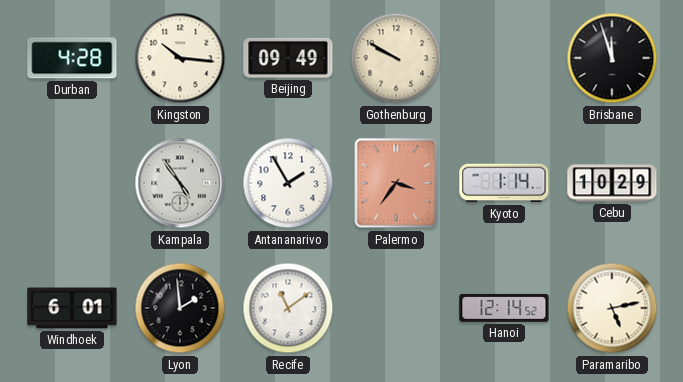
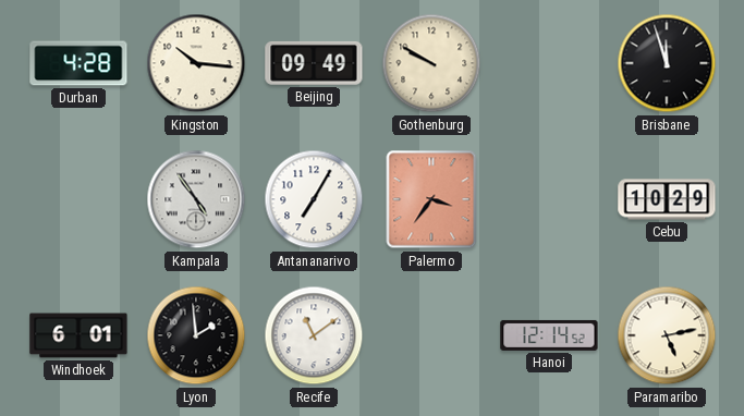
Antananarivo: 1:55 -> 7:05 (314, 199)
Kyoto: 1:14 -> none (504, 183)
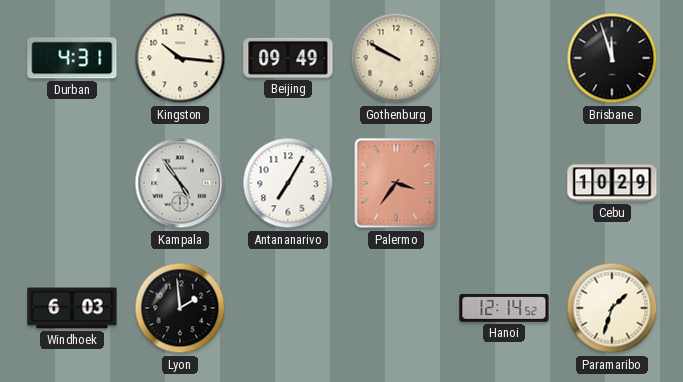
Durban: 4:28 -> 4:31 (72, 58)
Windhoek: 6:01 -> 6:03 (72, 308)
Recife: 11:09 -> none (314, 335)
Paramaribo: 5:13 -> 1:33 (612, 308)
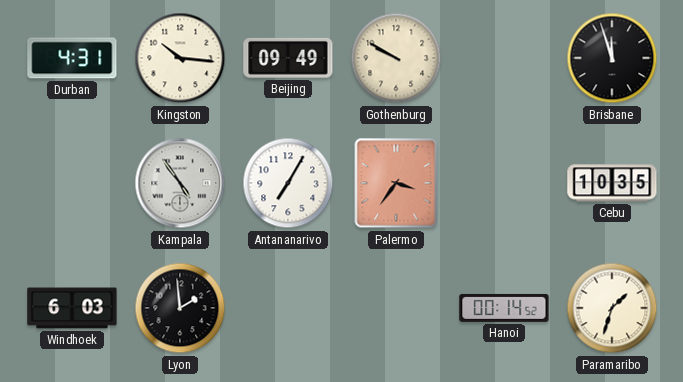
Cebu: 10:29 -> 10:35 (612, 183)
Hanoi: 12:14 -> 00:14 (504, 308)
